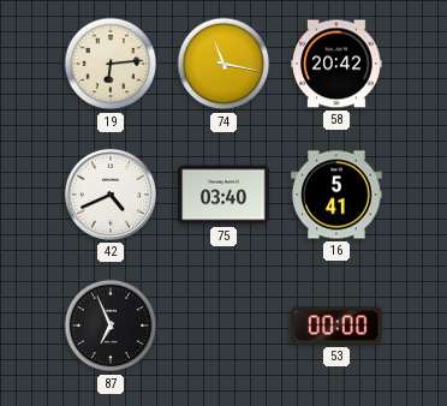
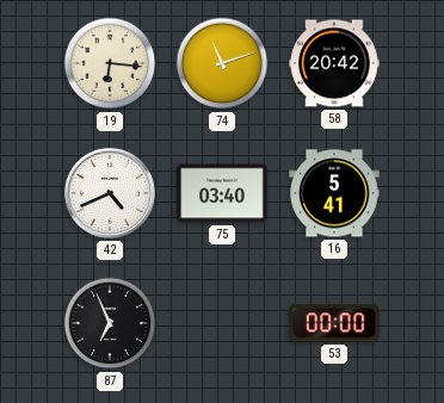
19: 6:14 -> 6:16 (110, 63)
74: 11:17 -> 11:12 (222, 63)
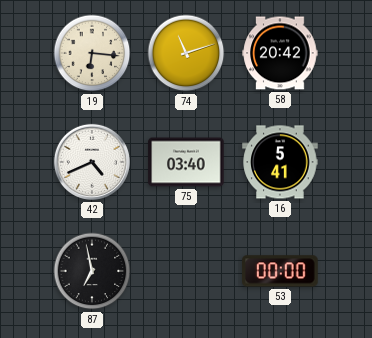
87: 6:56 -> 6:58 (92, 271)
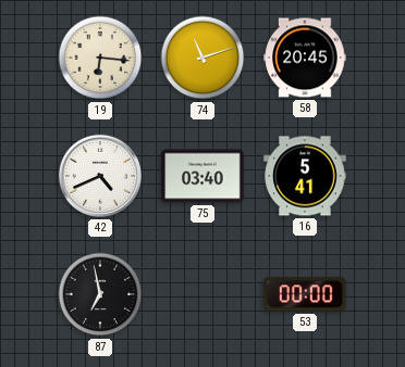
58: 20:42 -> 20:45 (305, 58)
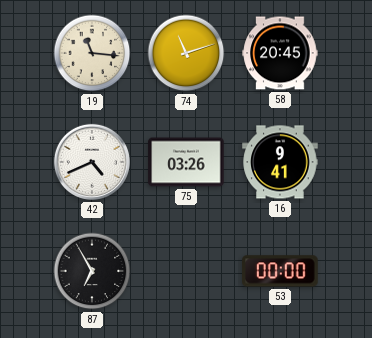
19: 6:16 -> 11:16 (92, 53)
75: 03:40 -> 03:26 (186, 162)
16: 5:41 -> 9:41 (280, 162)
87: 6:58 -> 6:55 (92, 271)
